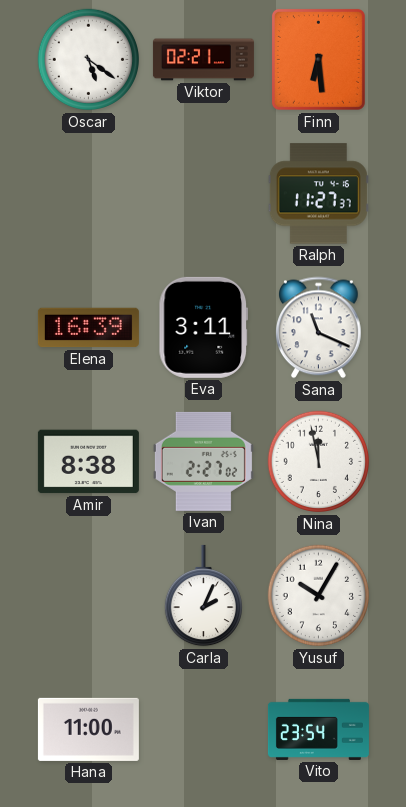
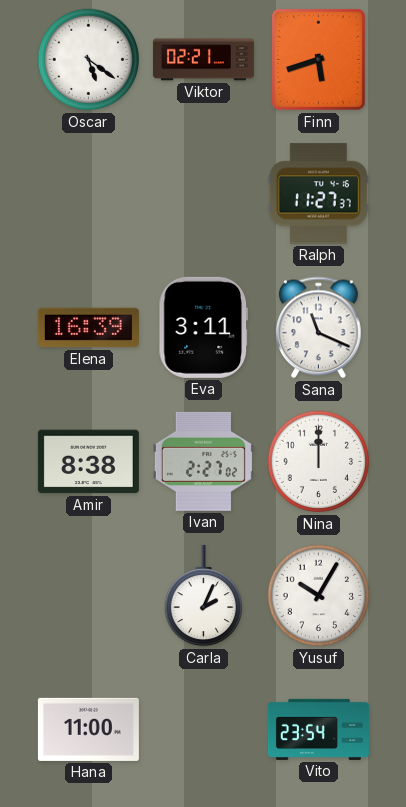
Finn: 6:29 -> 5:42 (318, 59)
Nina: 11:58 -> 12:00 (319, 462)
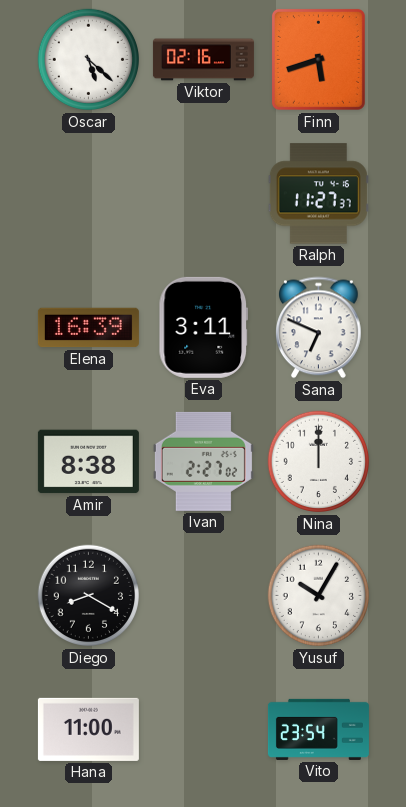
Oscar: 5:21 -> 5:22 (89, 60)
Viktor: 02:21 -> 02:16 (203, 60)
Sana: 11:19 -> 6:49 (319, 328)
Diego: none -> 8:20 (89, 596)
Carla: 2:04 -> none (203, 596)
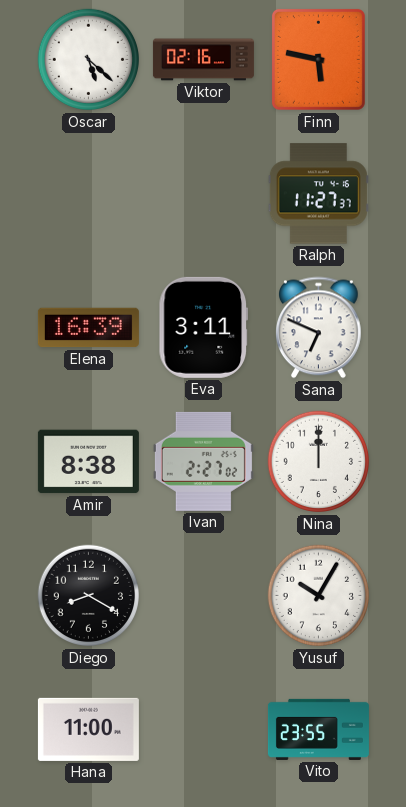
Finn: 5:42 -> 5:47 (318, 59)
Vito: 23:54 -> 23:55 (318, 729)
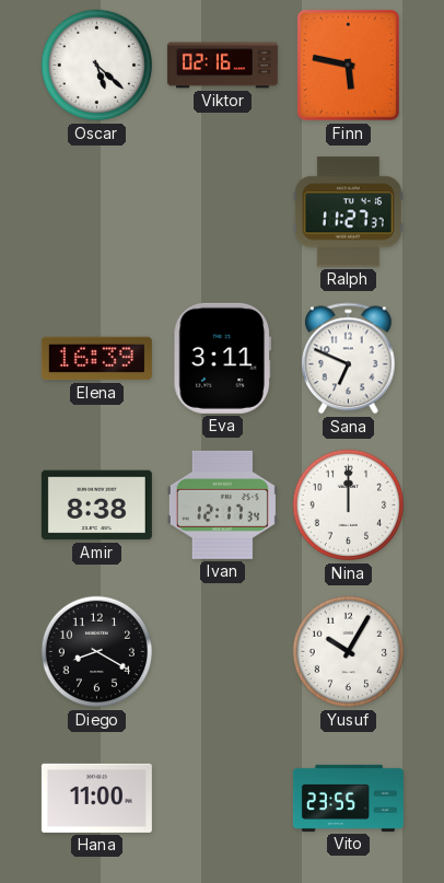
Ivan: 2:27 -> 12:17 (222, 504)
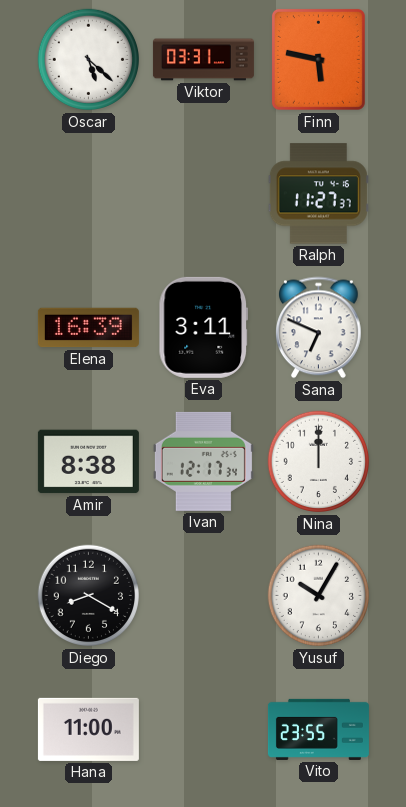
Viktor: 02:16 -> 03:31 (203, 60)
